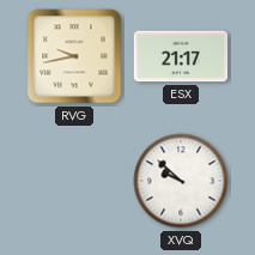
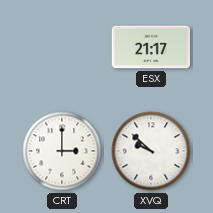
RVG: 9:43 -> none (74, 56)
CRT: none -> 3:00 (62, 151)
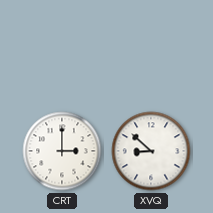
ESX: 21:17 -> none (151, 47)
XVQ: 9:52 -> 8:52 (151, 151)
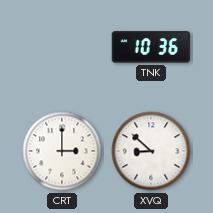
TNK: none -> 10:36 (151, 47)
